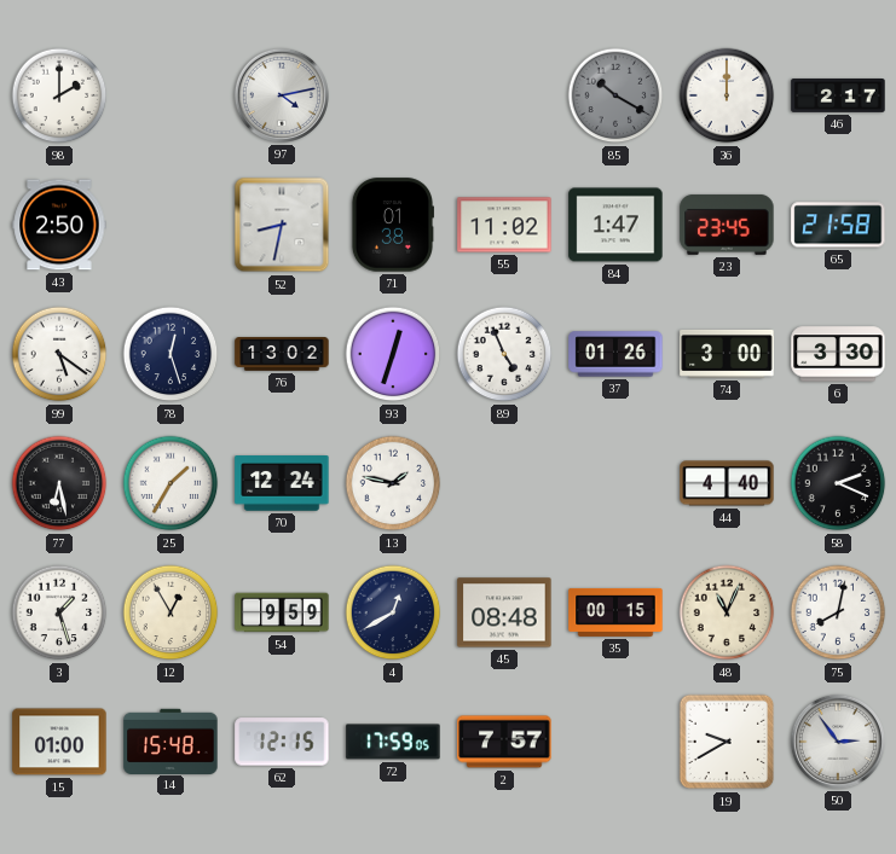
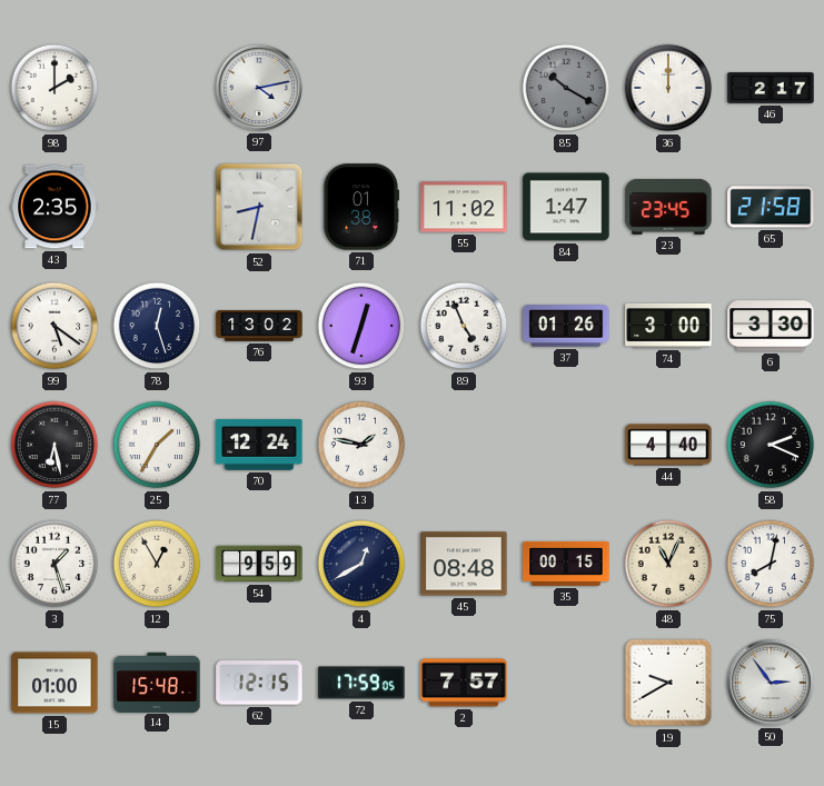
43: 2:50 -> 2:35 (54, 207)
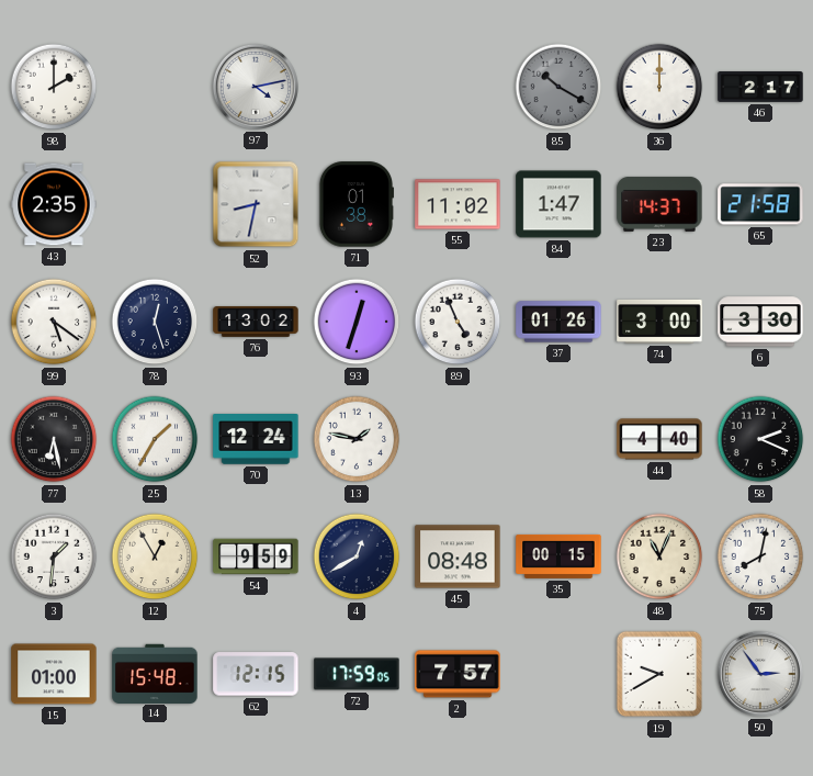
23: 23:45 -> 14:37 (659, 204)
3: 1:27 -> 1:31 (54, 556)
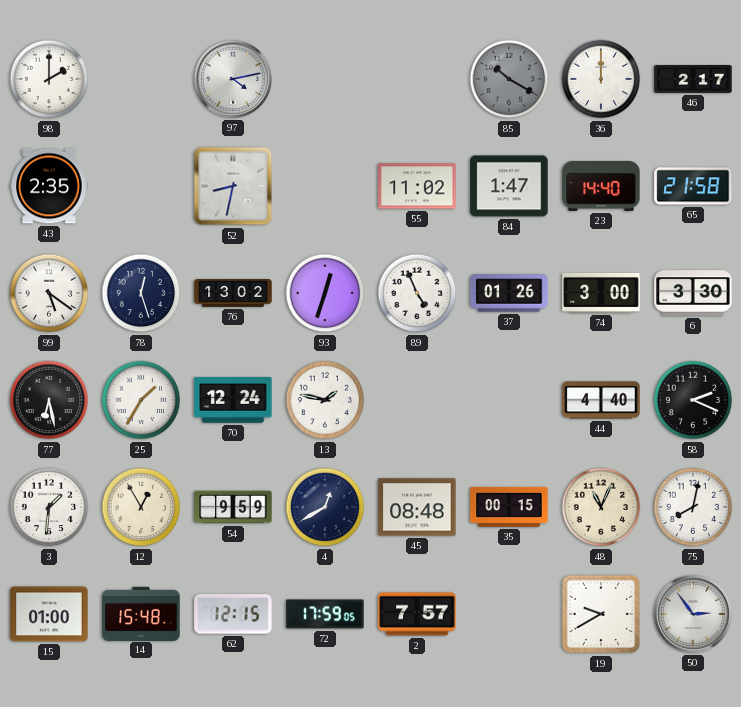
71: 01:38 -> none (355, 204)
23: 14:37 -> 14:40 (601, 186)
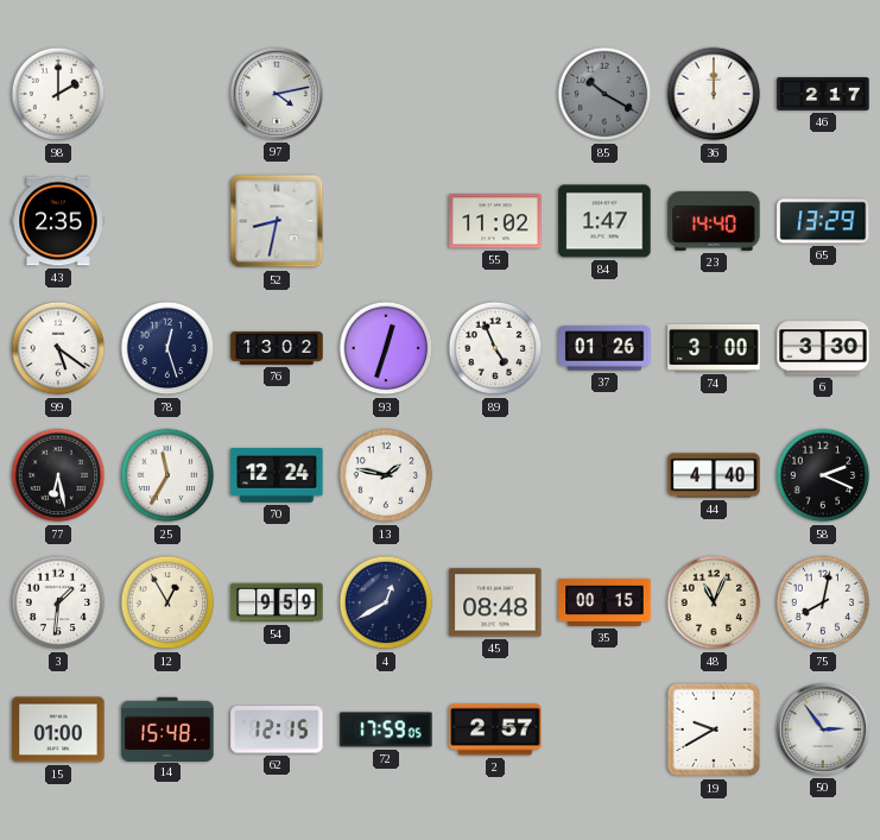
65: 21:58 -> 13:29 (823, 221)
25: 1:35 -> 11:35 (167, 475)
2: 7:57 -> 2:57 (495, 730)
